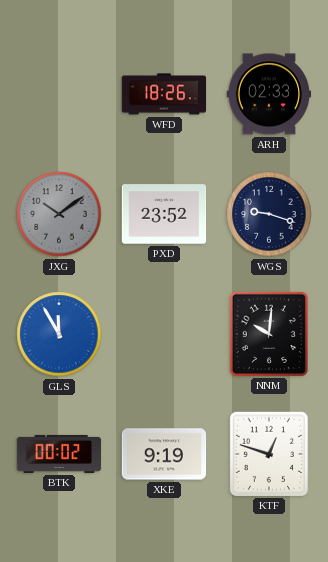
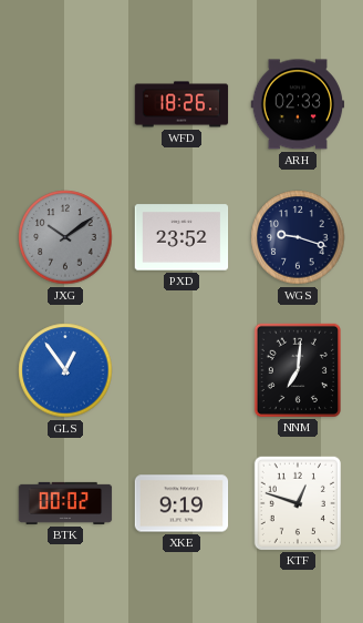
GLS: 11:55 -> 12:54 (65, 370)
NNM: 10:01 -> 7:01 (298, 369)
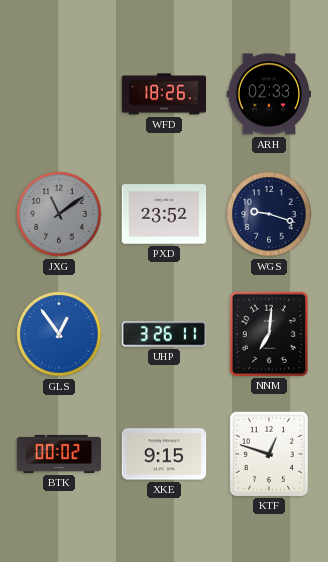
JXG: 10:09 -> 11:09 (59, 214)
UHP: none -> 3:26 (164, 334)
XKE: 9:19 -> 9:15 (164, 454)
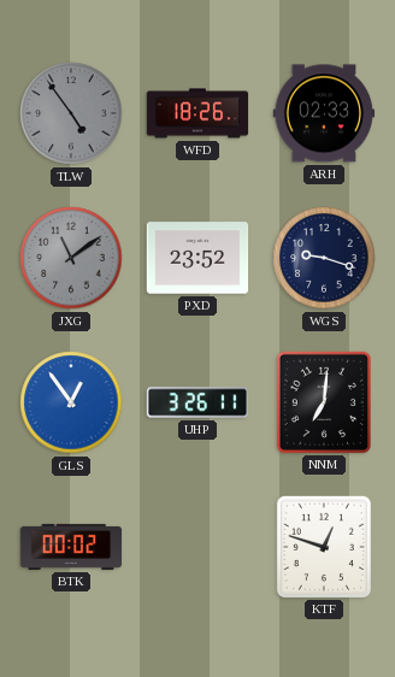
TLW: none -> 4:54 (71, 113)
XKE: 9:15 -> none (164, 454)
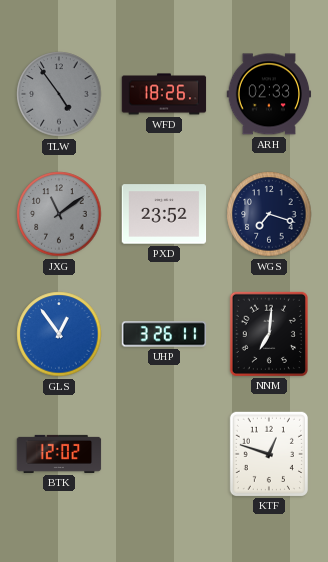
WGS: 9:18 -> 7:18 (269, 214)
BTK: 00:02 -> 12:02 (59, 454)
